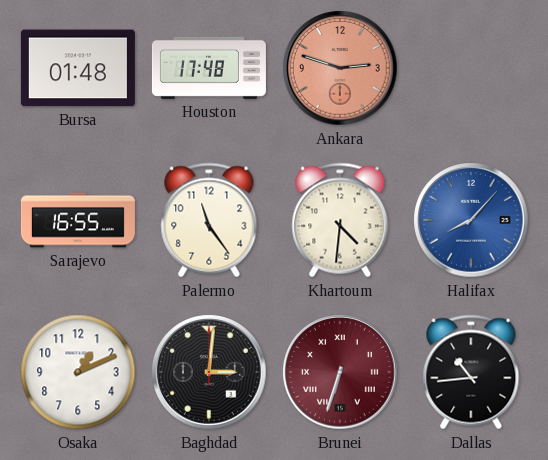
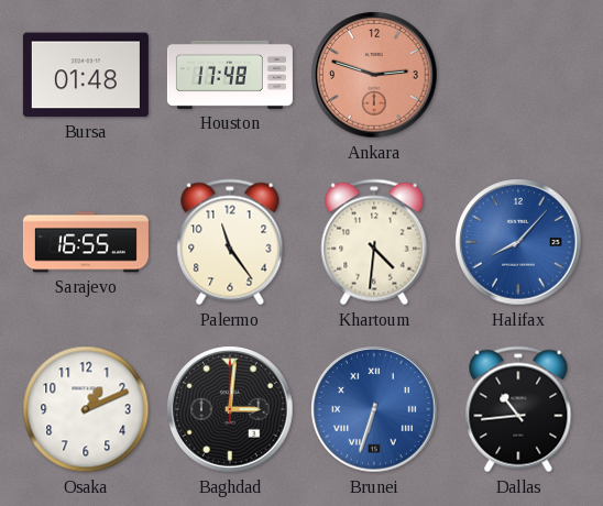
Brunei dial: burgundy -> blue (374, 409)
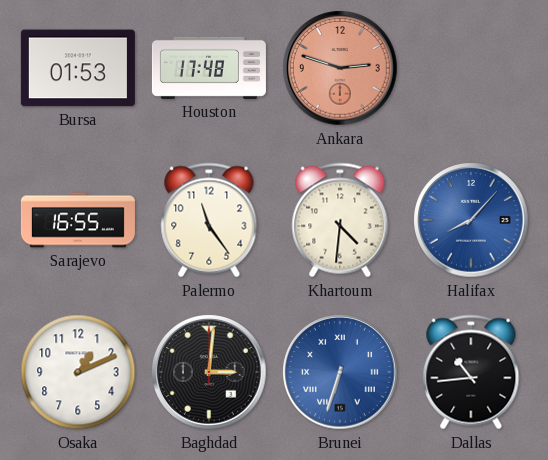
Bursa: 01:48 -> 01:53 (78, 68)
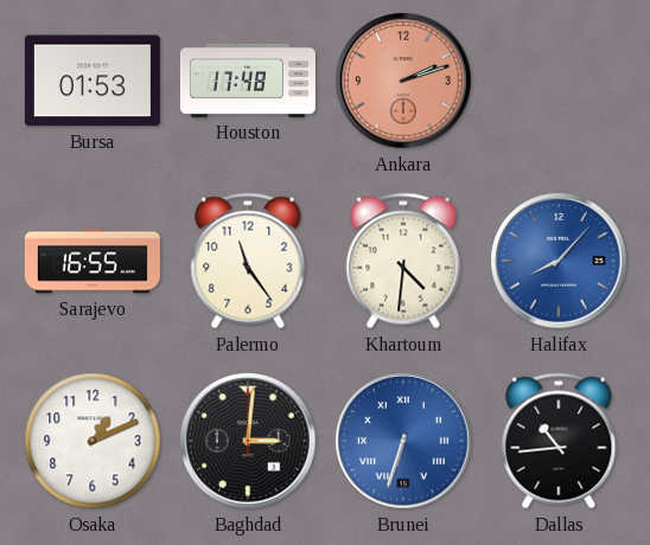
Ankara: 2:48 -> 2:12 (403, 81)
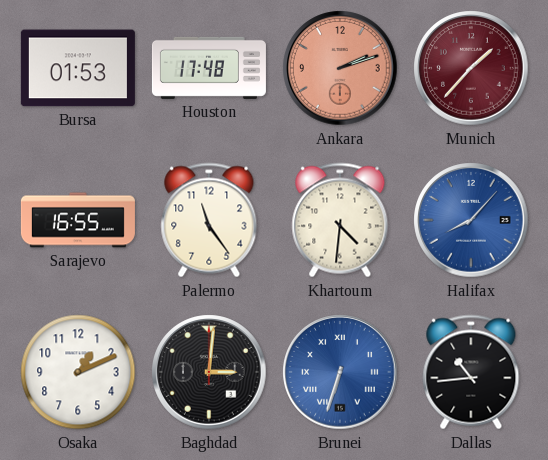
Munich: none -> 1:37 (471, 68)
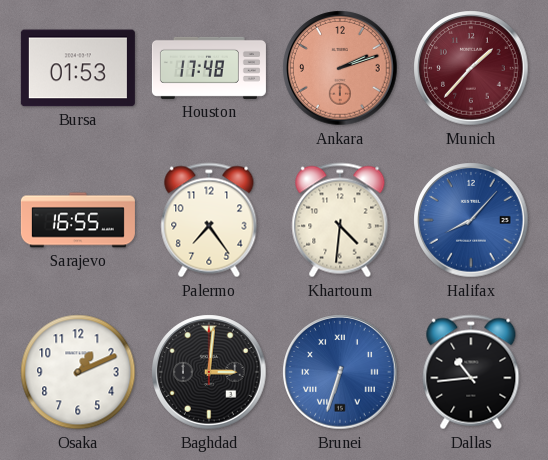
Palermo: 11:24 -> 7:24 (209, 220)
